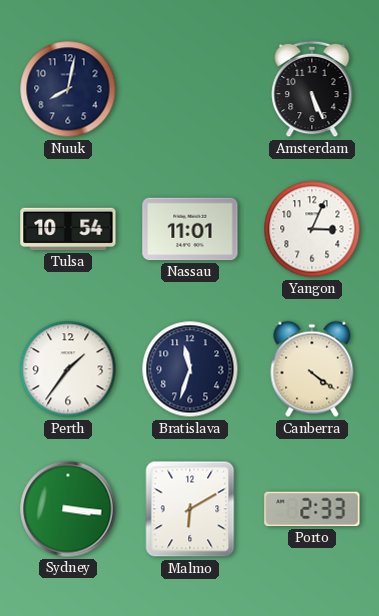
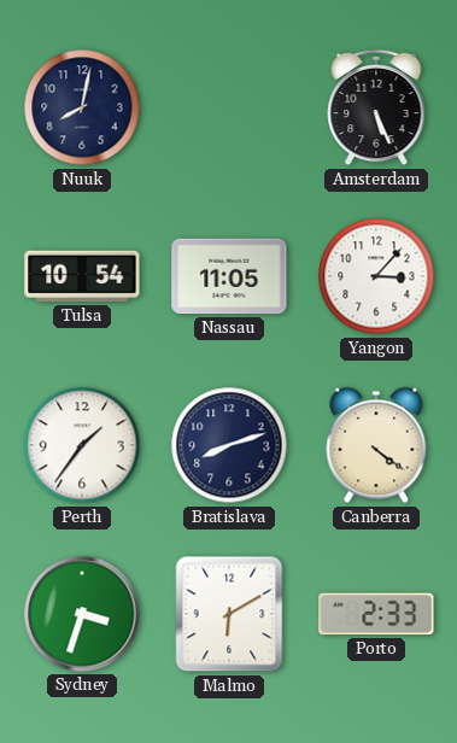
Nassau: 11:01 -> 11:05 (229, 276)
Yangon: 3:04 -> 3:07 (376, 276)
Bratislava: 11:33 -> 8:12 (229, 445)
Sydney: 3:16 -> 3:33 (82, 614)
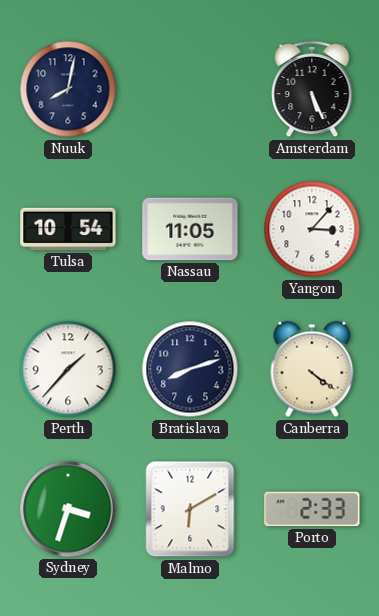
Perth: 1:36 -> 1:37 (68, 369)
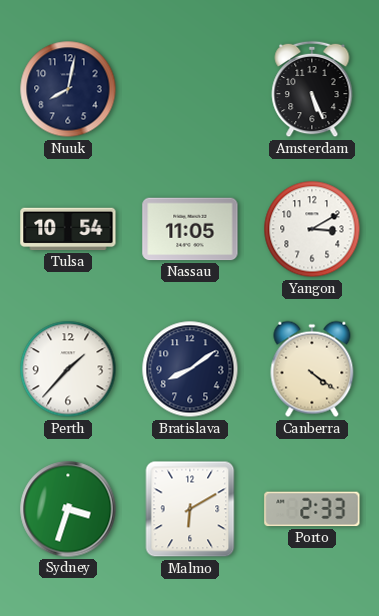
Yangon: 3:07 -> 3:10 (312, 229)
Bratislava: 8:12 -> 8:09 (190, 369)
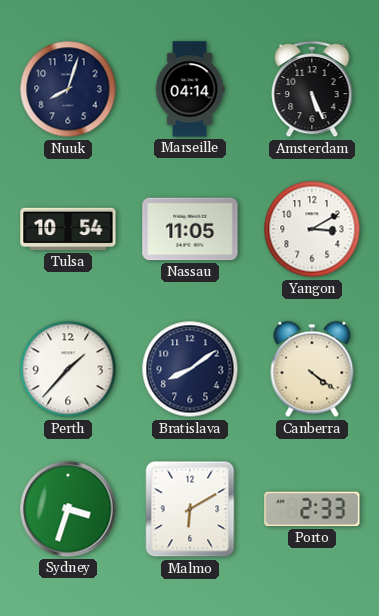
Nuuk: 8:02 -> 8:03 (68, 89)
Marseille: none -> 04:14 (190, 89)
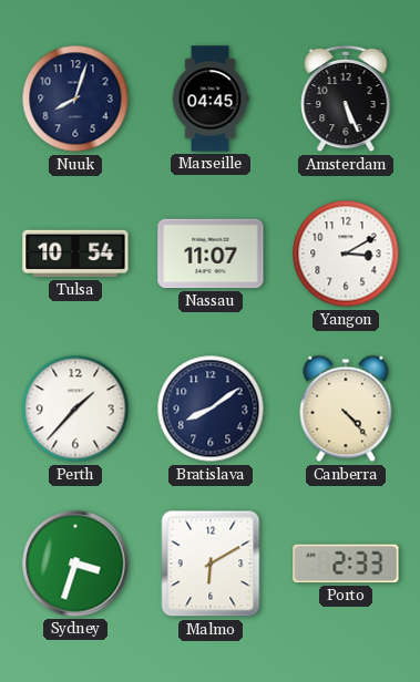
Marseille: 04:14 -> 04:45 (211, 99)
Nassau: 11:05 -> 11:07 (211, 254)
Canberra: 4:21 -> 4:23 (346, 409)
